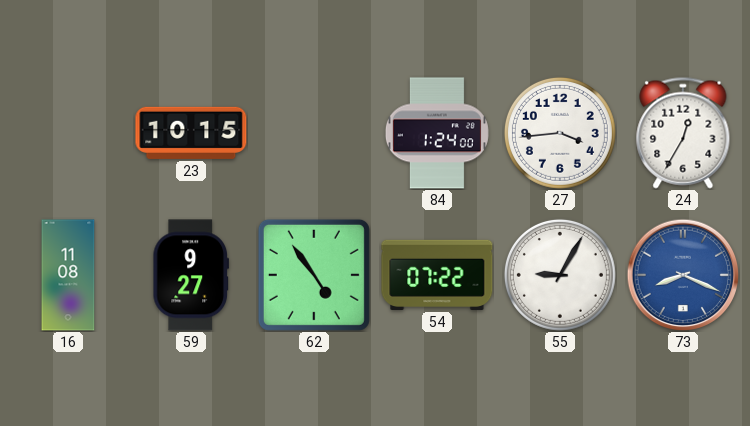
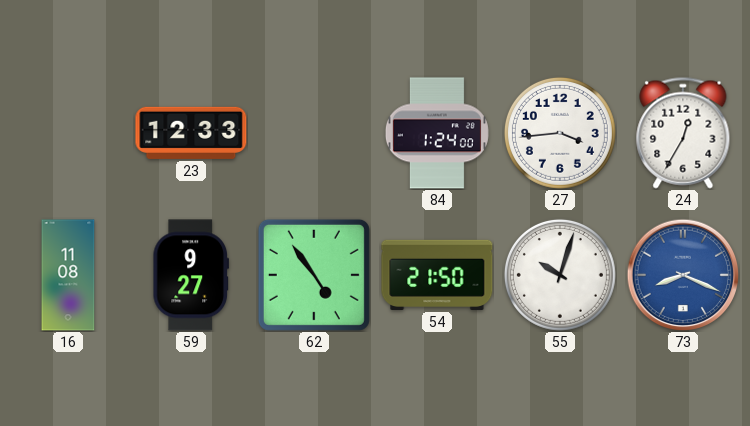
23: 10:15 -> 12:33 (191, 133)
54: 07:22 -> 21:50 (437, 275)
55: 9:05 -> 10:03 (560, 275)
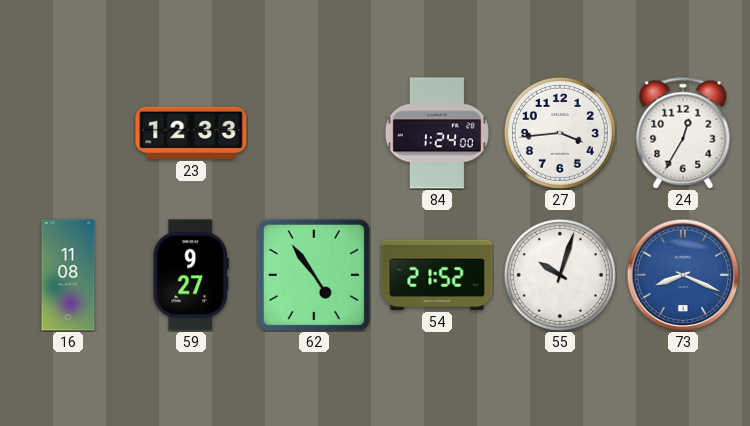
54: 21:50 -> 21:52 (437, 275)
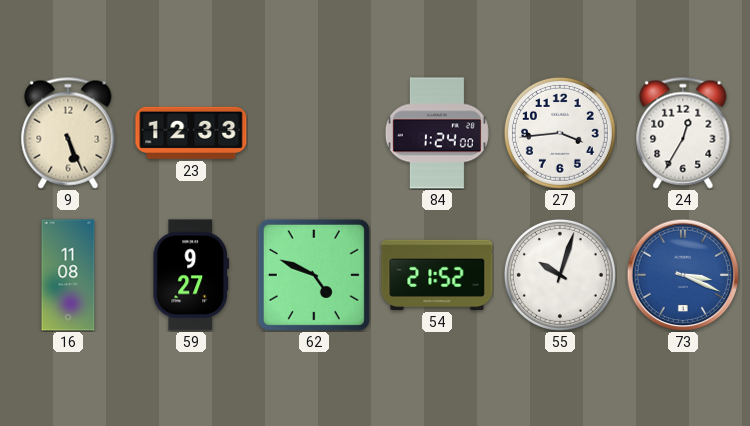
9: none -> 5:26 (68, 133)
62: 4:54 -> 4:49 (314, 275)
73: 8:19 -> 3:19 (683, 275)
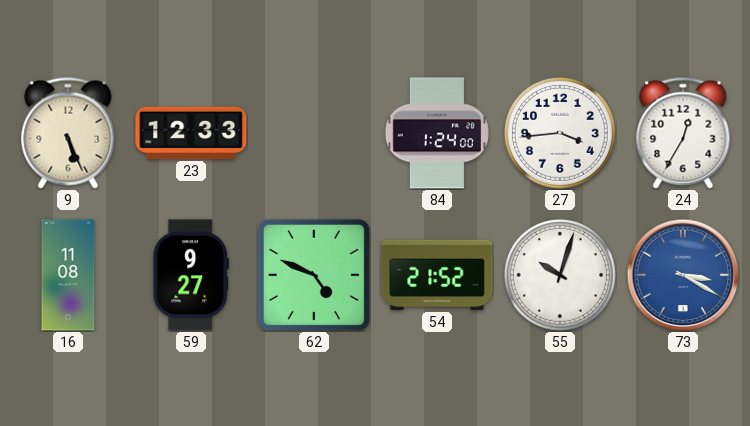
73: 3:19 -> 3:20 (683, 275)
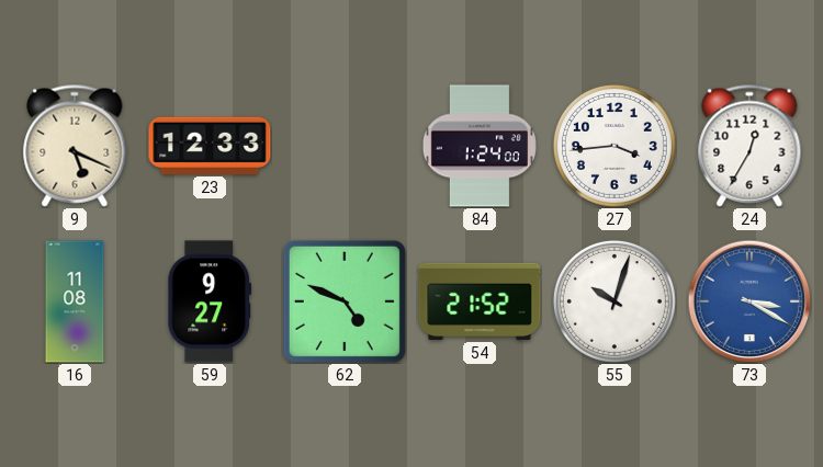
9: 5:26 -> 5:19 (75, 146)
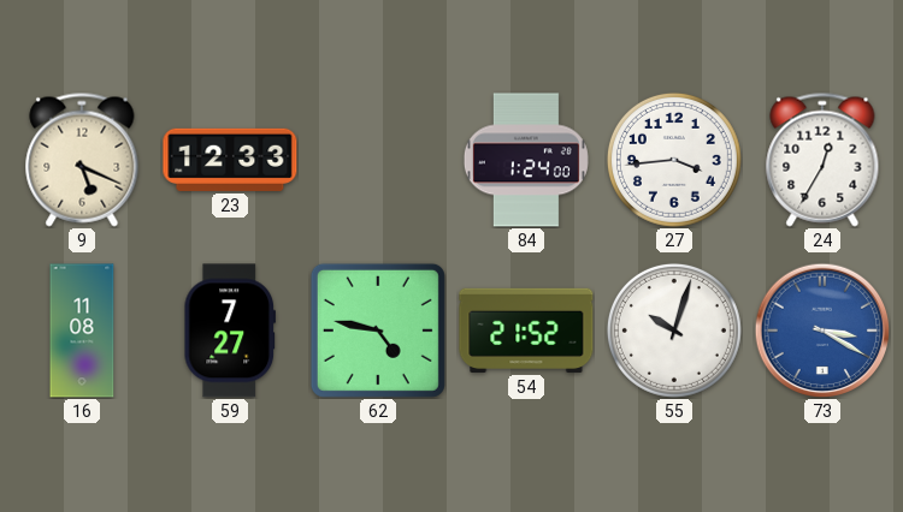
59: 9:27 -> 7:27 (229, 331)
62: 4:49 -> 4:47 (378, 331)
